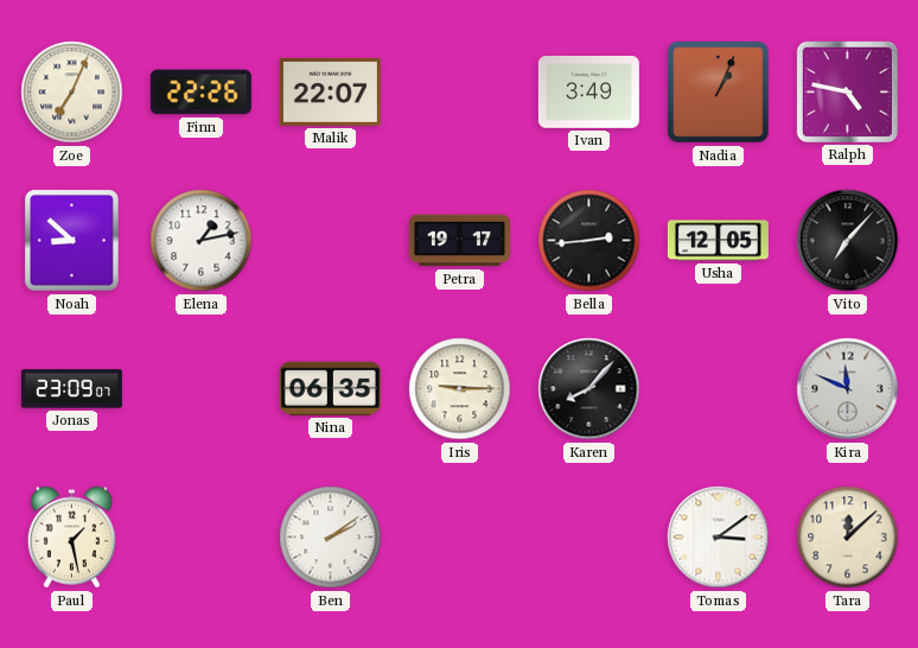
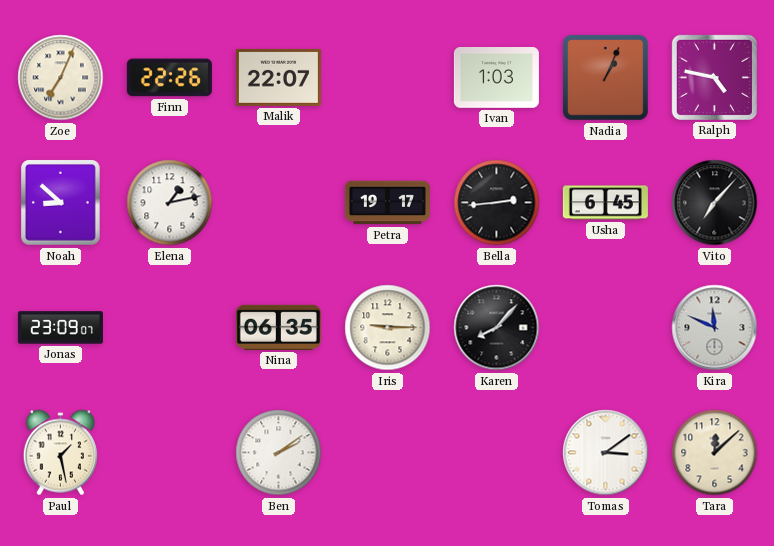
Ivan: 3:49 -> 1:03 (496, 78)
Usha: 12:05 -> 6:45 (605, 203)
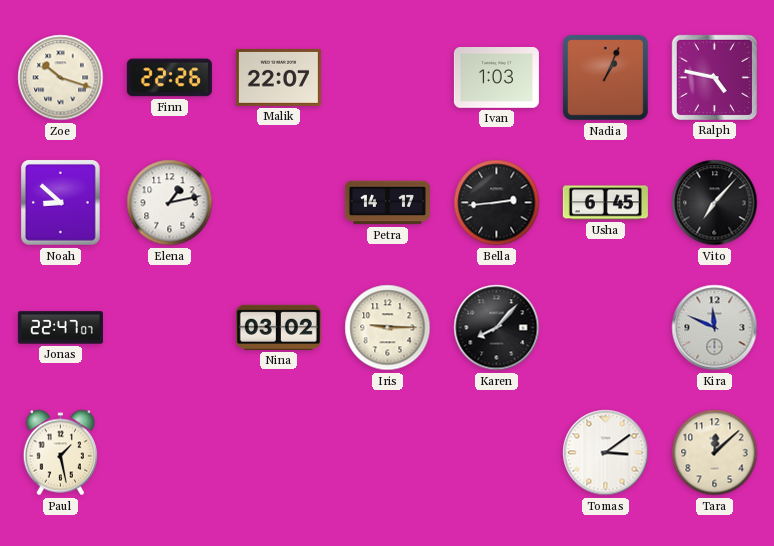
Zoe: 7:04 -> 10:18 (61, 78)
Petra: 19:17 -> 14:17 (387, 203)
Jonas: 23:09 -> 22:47 (60, 328)
Nina: 06:35 -> 03:02 (278, 327)
Ben: 2:09 -> none (279, 453)
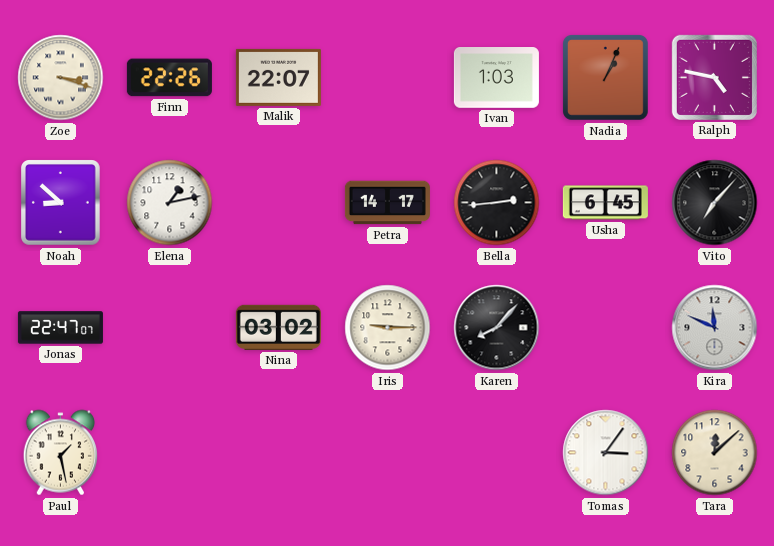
Zoe: 10:18 -> 3:18 (61, 78)
Tomas: 3:09 -> 3:06 (606, 453)
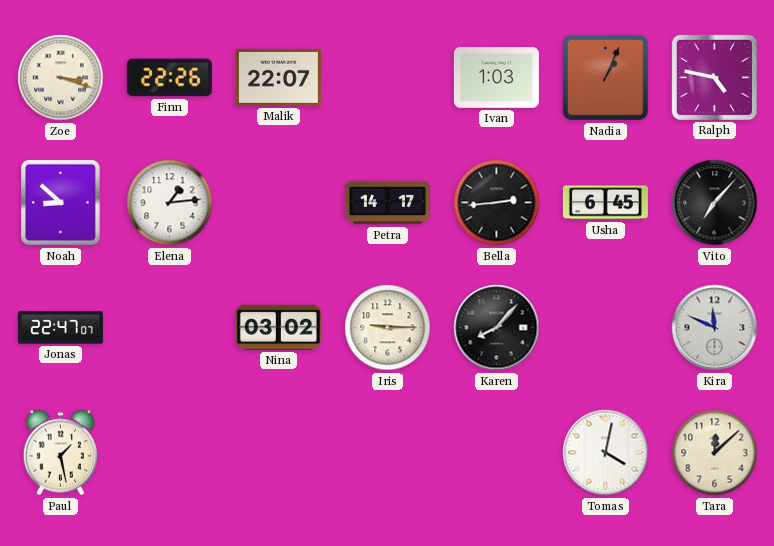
Elena: 1:13 -> 1:14 (170, 203)
Tomas: 3:06 -> 4:02 (606, 453)
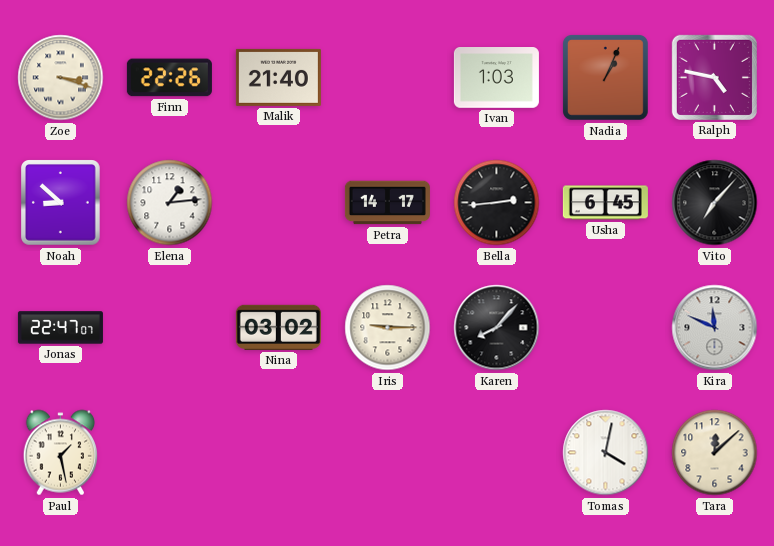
Malik: 22:07 -> 21:40 (278, 77)
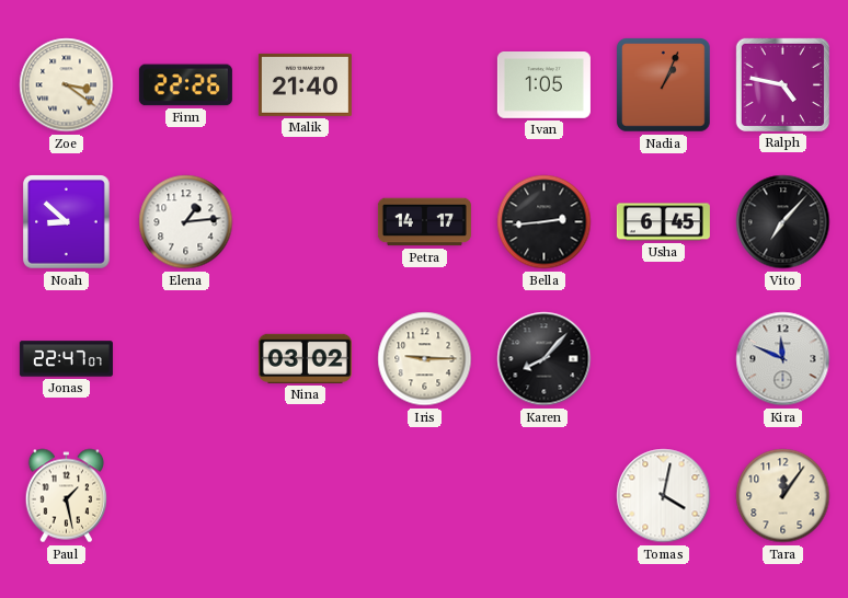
Zoe: 3:18 -> 3:21 (67, 85)
Ivan: 1:03 -> 1:05 (543, 85)
Tara: 12:08 -> 12:06 (783, 496)
